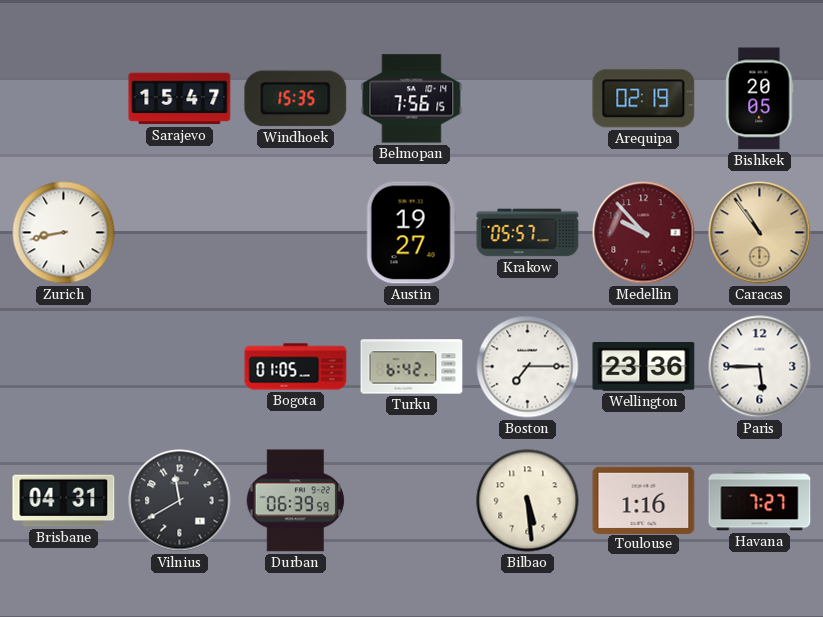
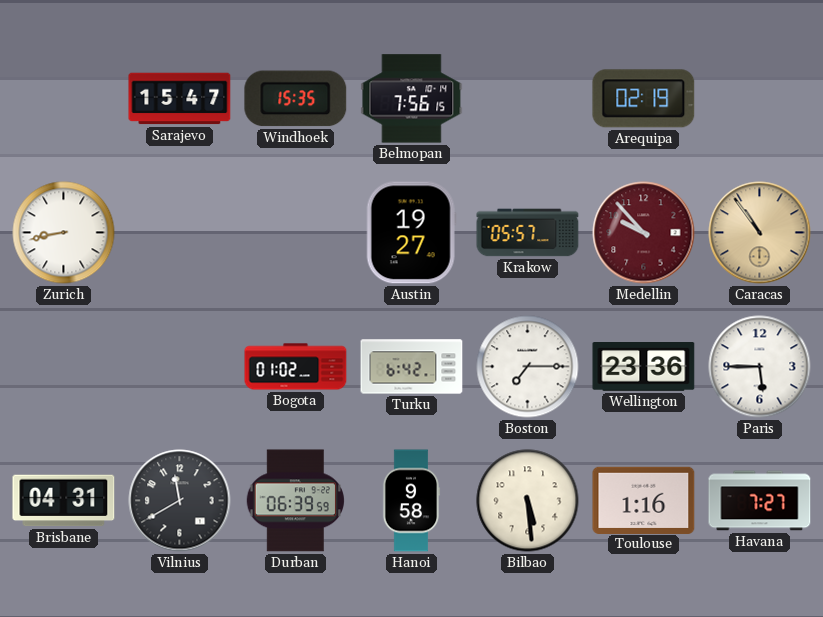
Bishkek: 20:05 -> none (760, 99)
Bogota: 01:05 -> 01:02 (296, 367)
Hanoi: none -> 9:58 (411, 501)
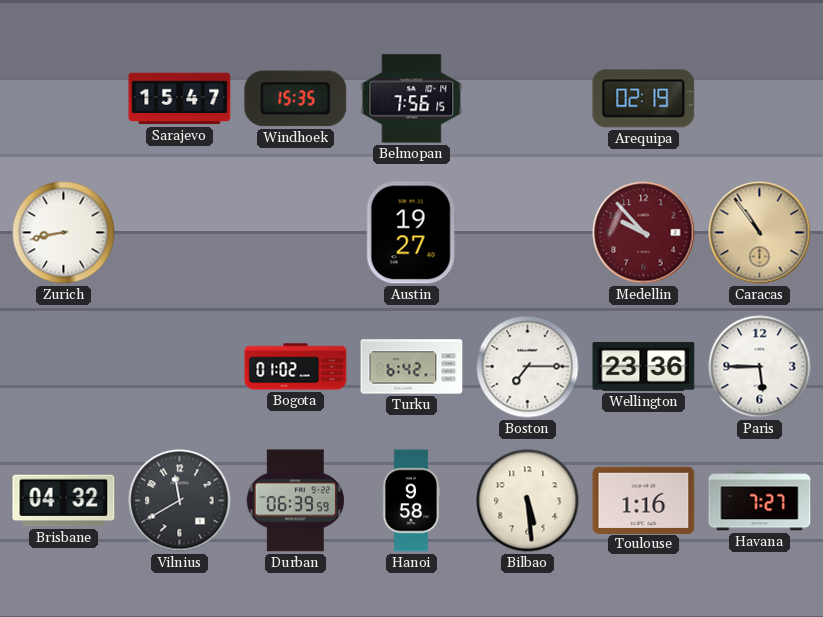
Krakow: 05:57 -> none (528, 233)
Brisbane: 04:31 -> 04:32 (64, 501)
